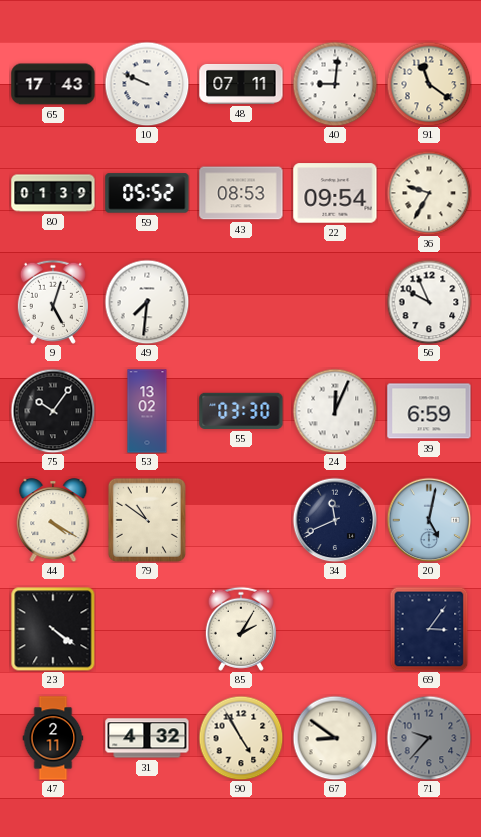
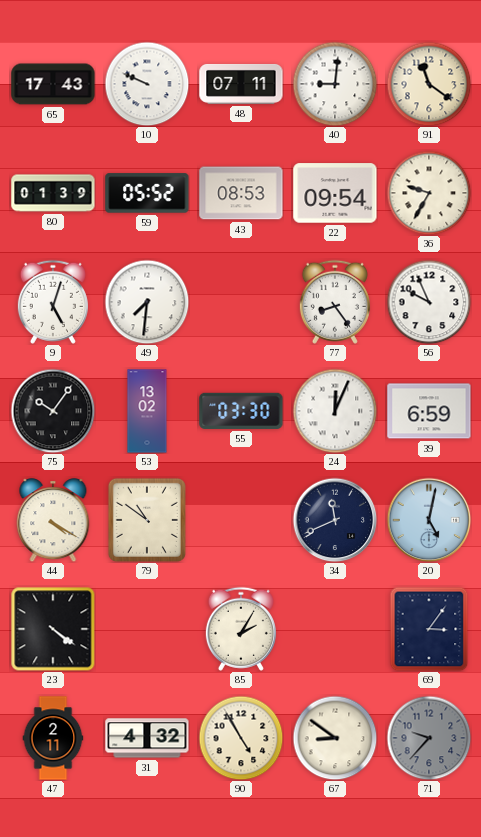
77: none -> 8:24 (335, 302)
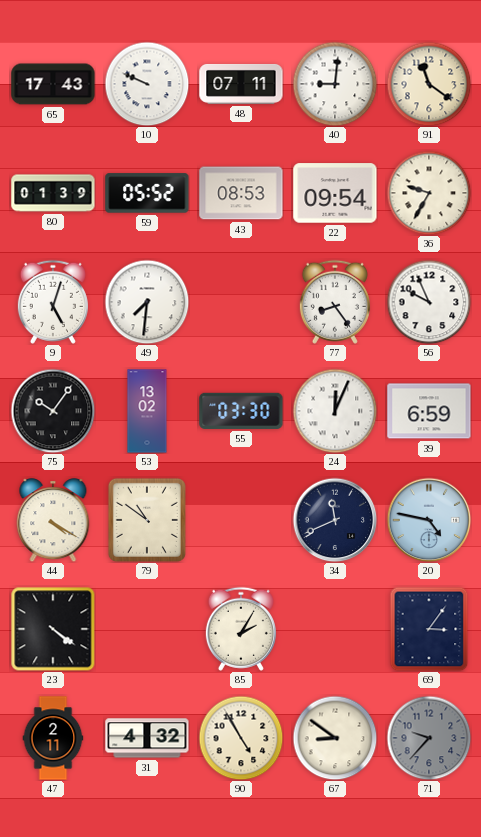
20: 5:02 -> 4:47 (429, 520)
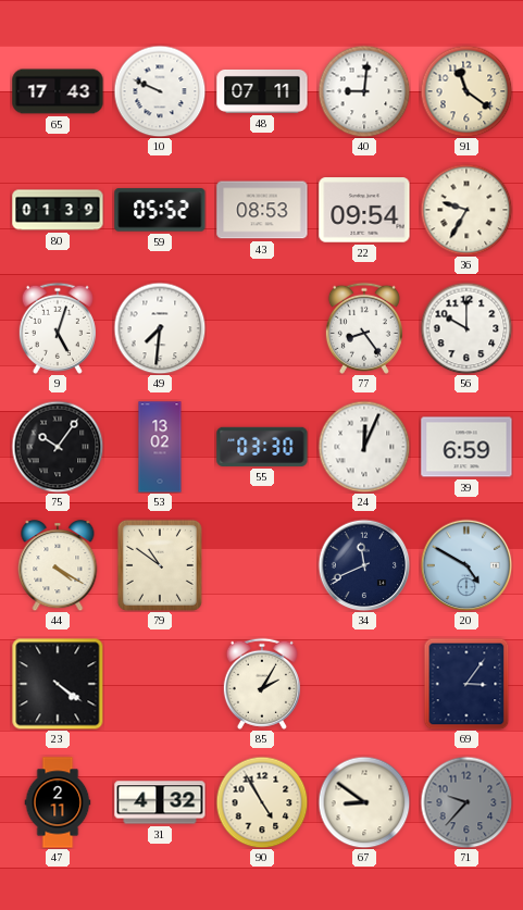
56: 9:56 -> 10:00 (466, 328)
20: 4:47 -> 4:50 (466, 565)
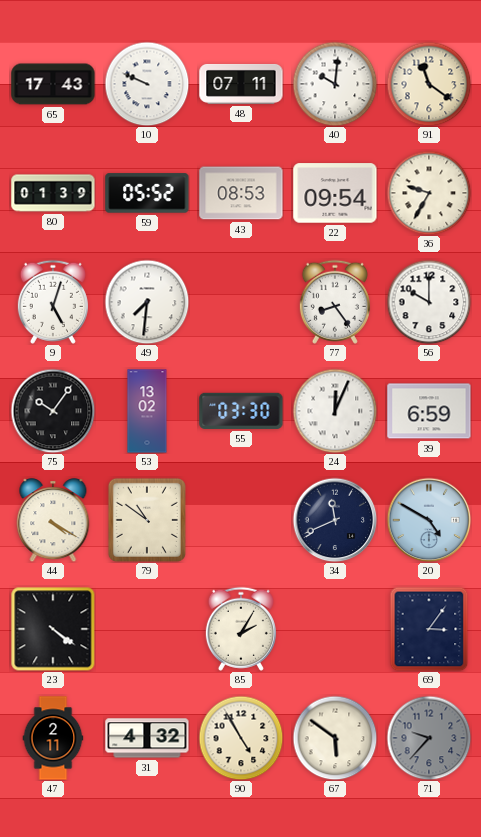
40: 9:01 -> 10:01 (335, 84)
67: 8:51 -> 5:51 (335, 738)
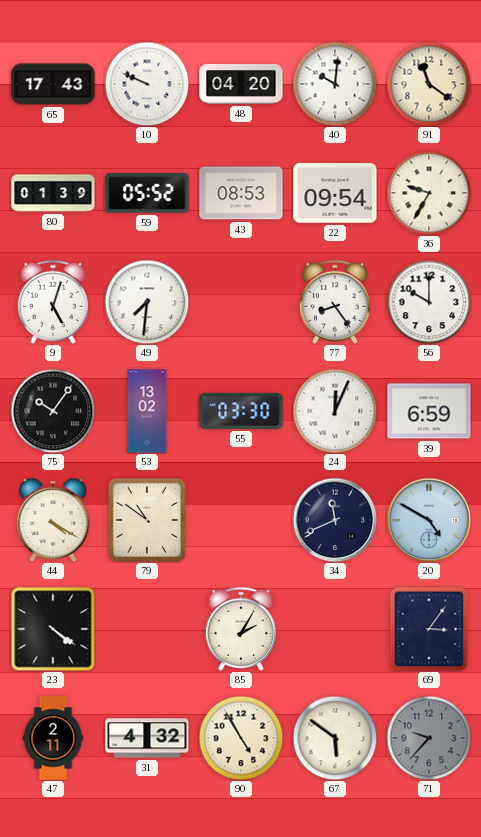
48: 07:11 -> 04:20 (241, 84)
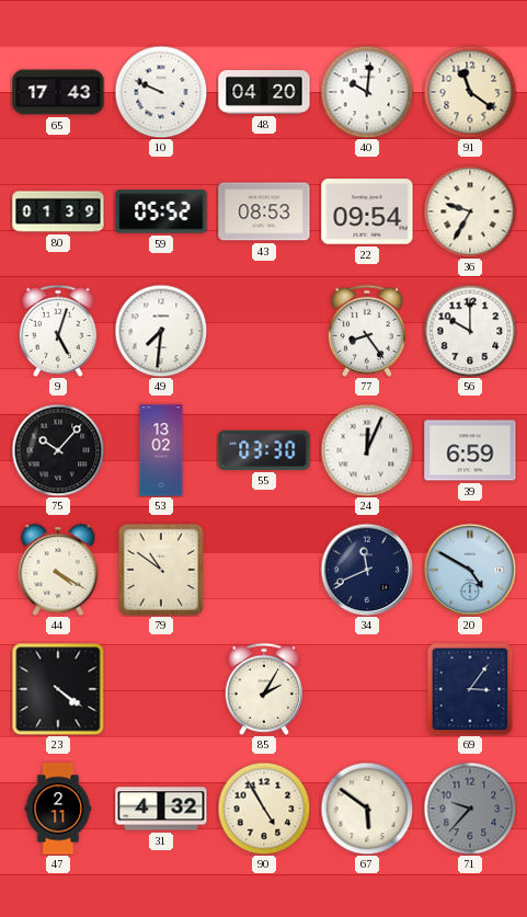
75: 10:06 -> 10:07 (58, 450)
